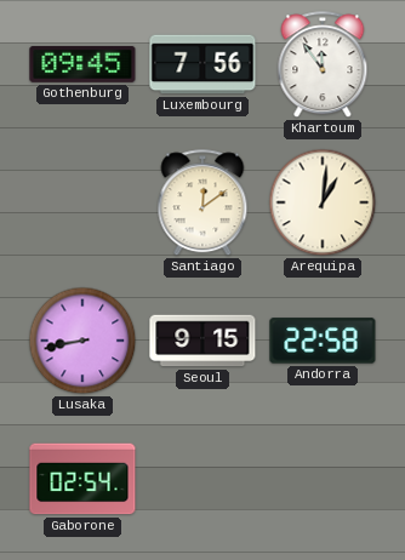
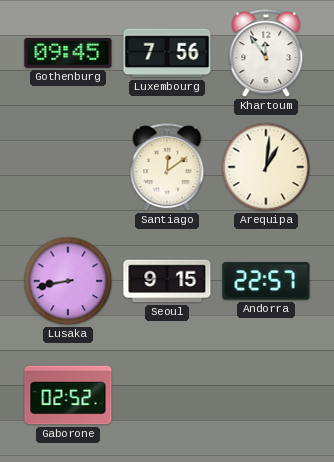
Andorra: 22:58 -> 22:57 (266, 281)
Gaborone: 02:54 -> 02:52 (68, 395)
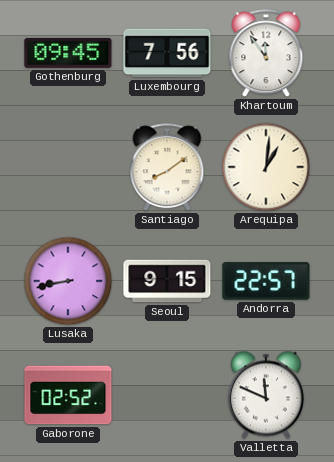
Santiago: 12:09 -> 8:09 (167, 168)
Valletta: none -> 11:49 (266, 395)
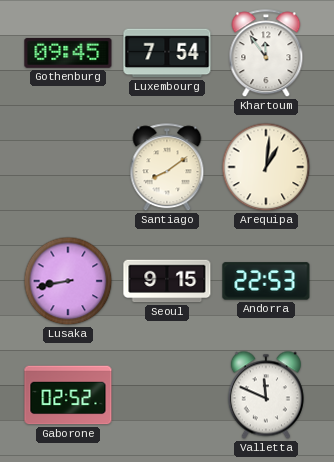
Luxembourg: 7:56 -> 7:54 (167, 53)
Andorra: 22:57 -> 22:53 (266, 281)
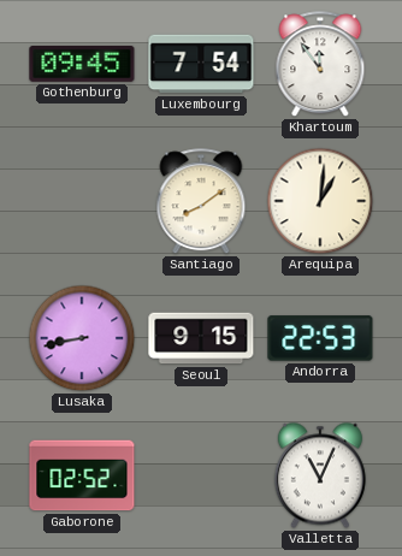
Valletta: 11:49 -> 11:04 (320, 475)
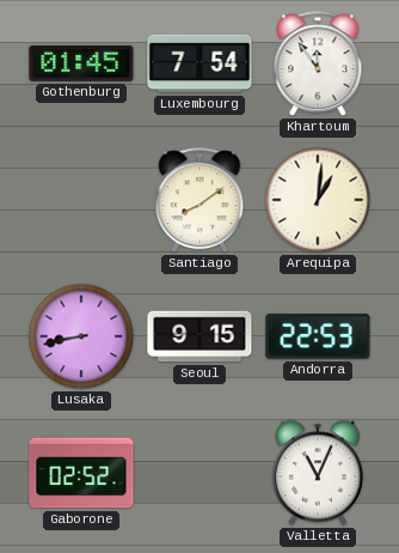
Gothenburg: 09:45 -> 01:45 (81, 63)
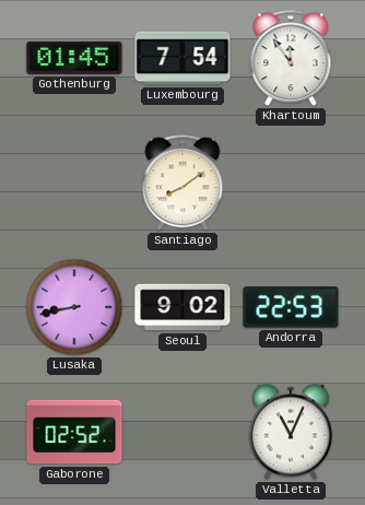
Arequipa: 1:01 -> none (318, 200)
Seoul: 9:15 -> 9:02 (182, 307)
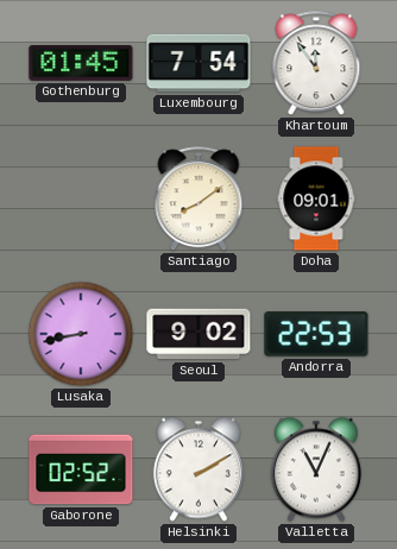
Doha: none -> 09:01 (316, 198)
Helsinki: none -> 2:10 (198, 469)
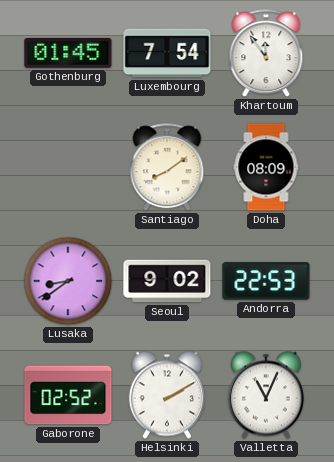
Doha: 09:01 -> 08:09 (266, 167)
Lusaka: 8:43 -> 8:39 (68, 281)
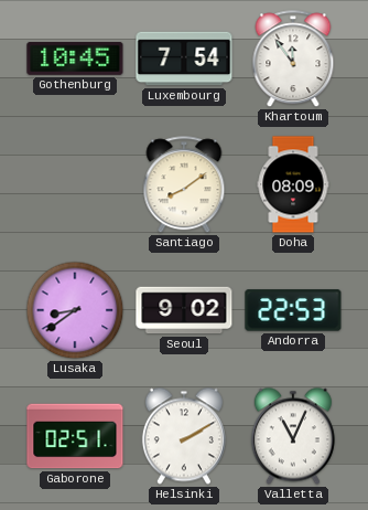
Gothenburg: 01:45 -> 10:45 (75, 59)
Gaborone: 02:52 -> 02:51 (75, 436)
